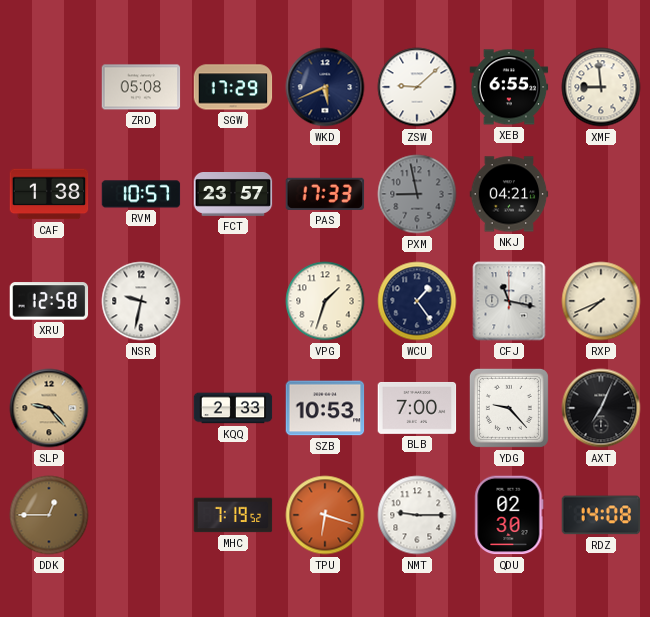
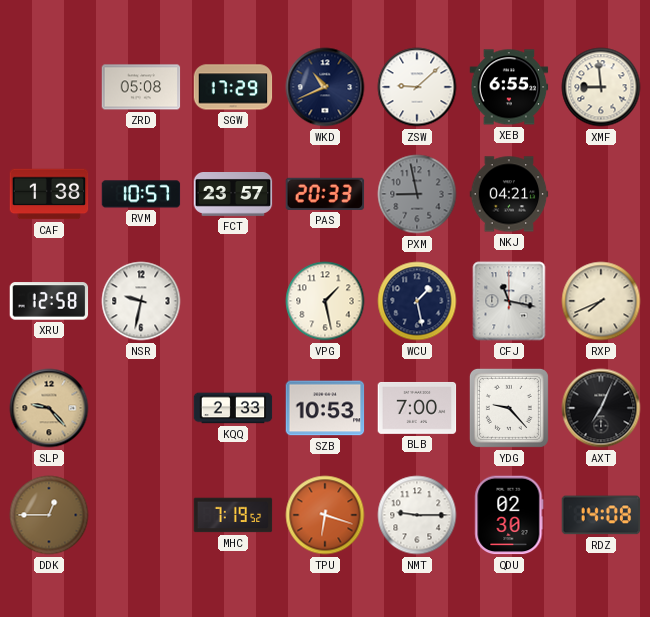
WKD: 5:41 -> 10:41 (325, 87)
PAS: 17:33 -> 20:33 (325, 194)
VPG: 1:33 -> 1:28 (325, 301)
WCU: 1:24 -> 1:28 (417, 301)
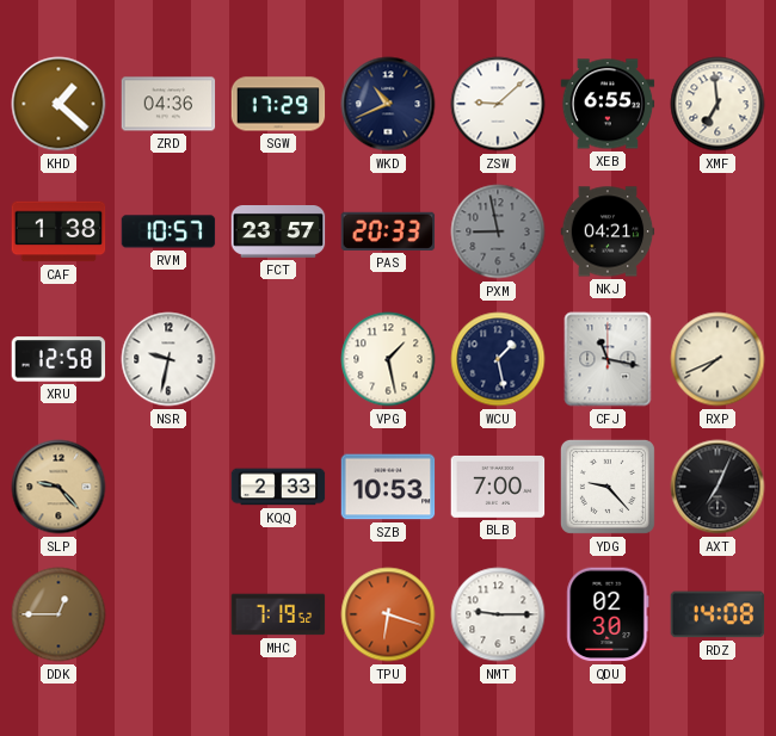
KHD: none -> 1:22 (58, 104)
ZRD: 05:08 -> 04:36 (168, 104)
XMF: 8:59 -> 6:59 (718, 104)
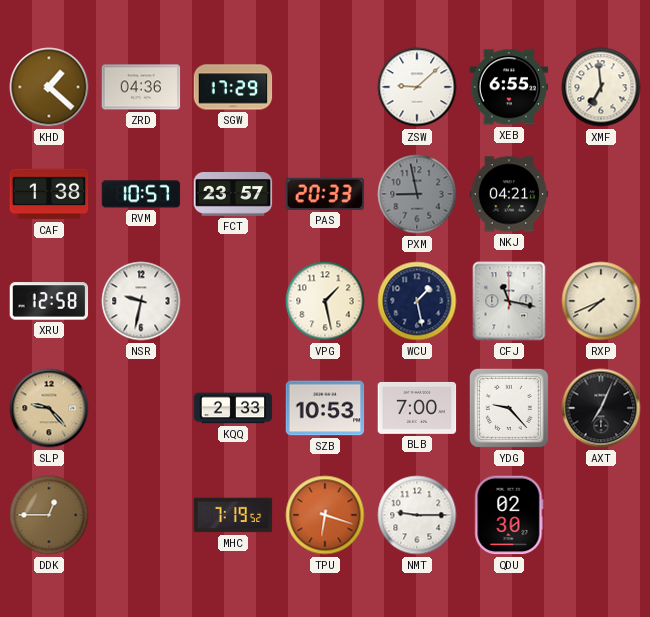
WKD: 10:41 -> none (388, 104)
RDZ: 14:08 -> none (718, 614)
